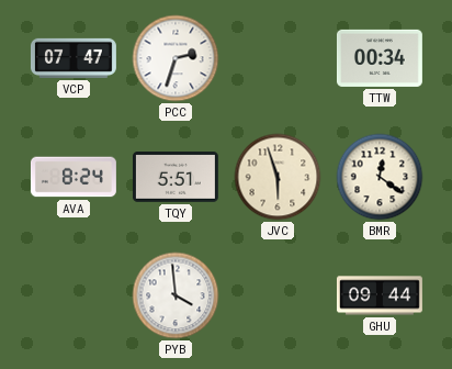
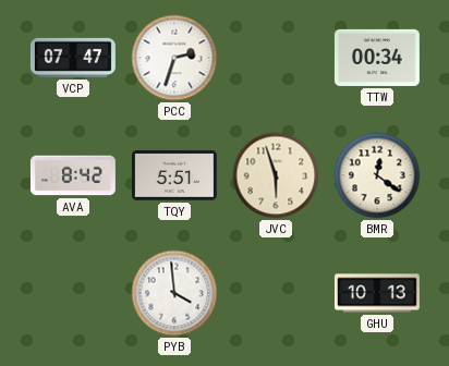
AVA: 8:24 -> 8:42 (73, 175)
GHU: 09:44 -> 10:13 (377, 293)
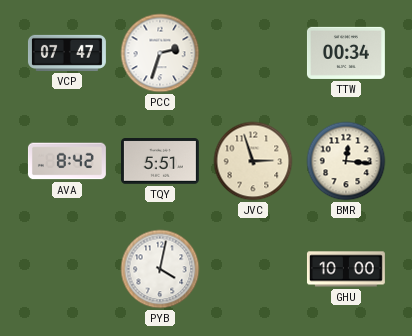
JVC: 5:57 -> 2:57 (253, 161)
BMR: 12:21 -> 12:16 (346, 161)
PYB: 3:59 -> 4:02 (160, 269)
GHU: 10:13 -> 10:00 (346, 269)
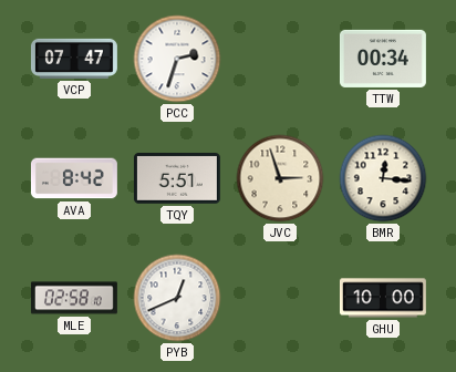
MLE: none -> 02:58 (74, 298)
PYB: 4:02 -> 12:41 (177, 298)
